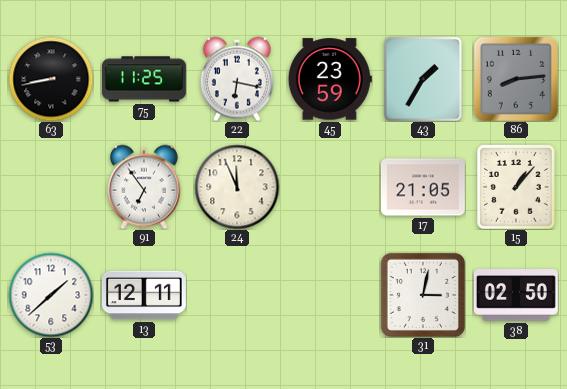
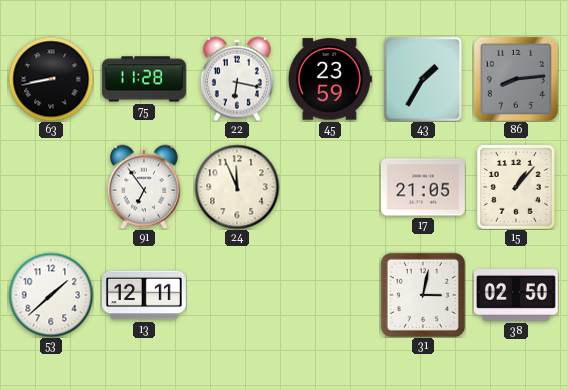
75: 11:25 -> 11:28 (144, 79)
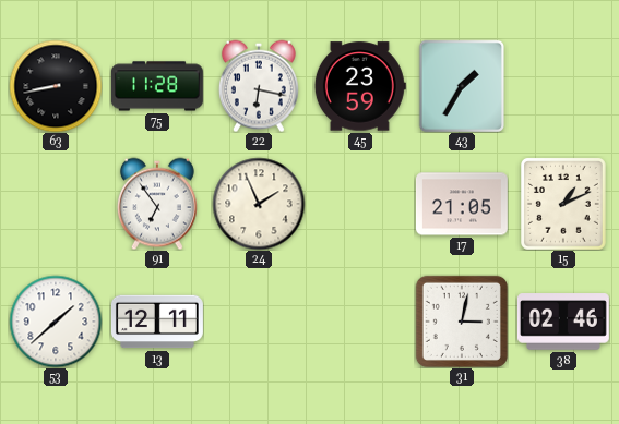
86: 8:14 -> none (516, 79)
24: 11:56 -> 1:56 (259, 204)
15: 1:07 -> 1:11 (564, 204)
38: 02:50 -> 02:46 (563, 322)
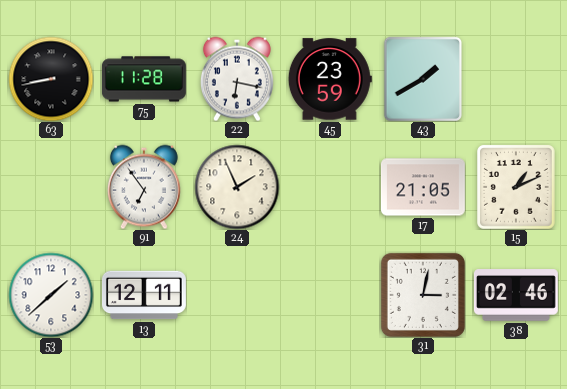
43: 1:35 -> 1:40 (423, 79)
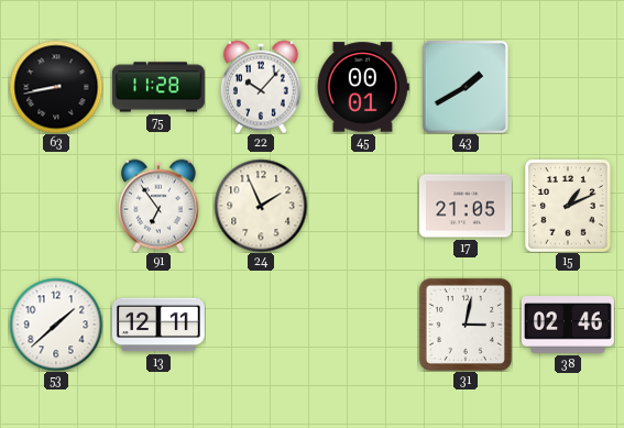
22: 6:17 -> 10:07 (261, 87)
45: 23:59 -> 00:01 (363, 87)
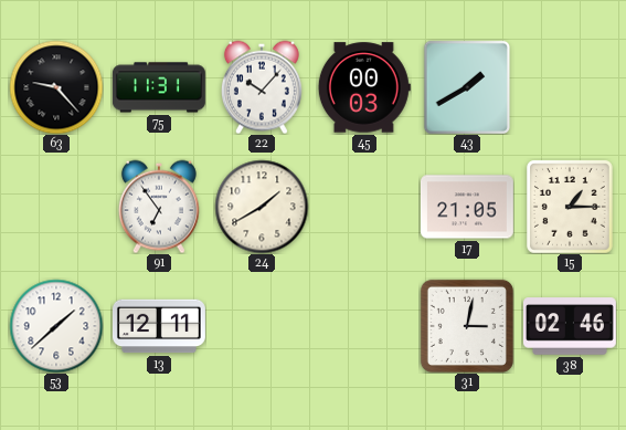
63: 8:43 -> 9:23 (56, 87)
75: 11:28 -> 11:31 (159, 87)
45: 00:01 -> 00:03 (364, 87)
24: 1:56 -> 1:40 (262, 207)
15: 1:11 -> 1:15 (571, 207)
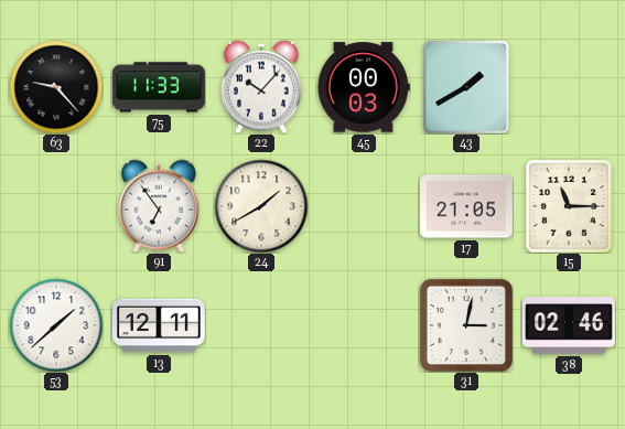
75: 11:31 -> 11:33 (159, 87)
15: 1:15 -> 11:15 (570, 206)
